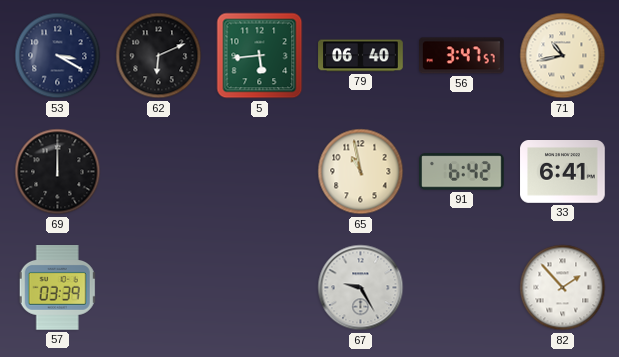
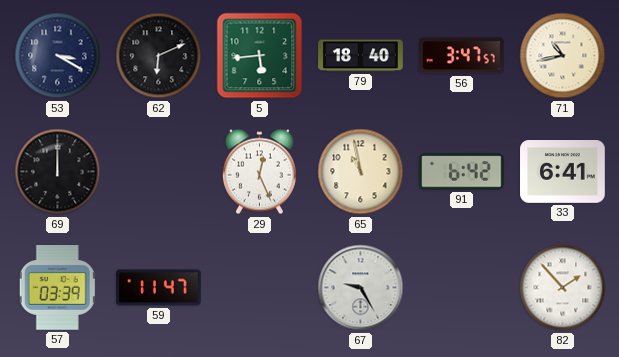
79: 06:40 -> 18:40 (361, 56)
29: none -> 12:26 (259, 172)
59: none -> 11:47 (159, 288)
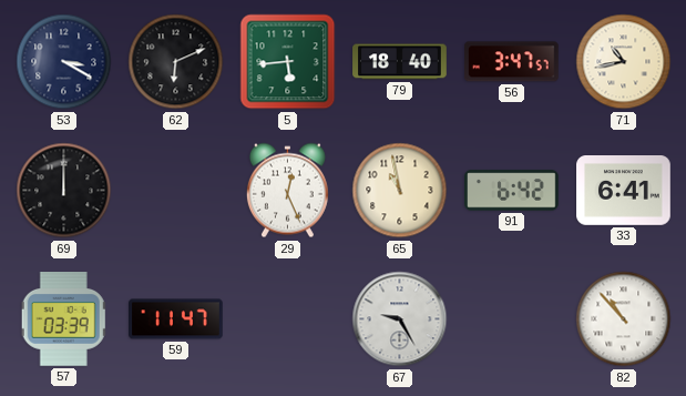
82: 1:53 -> 10:53 (624, 319)
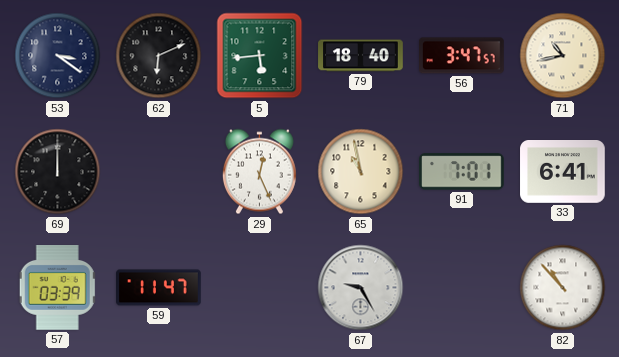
53: 3:20 -> 3:21 (58, 56)
91: 6:42 -> 7:01 (462, 172)
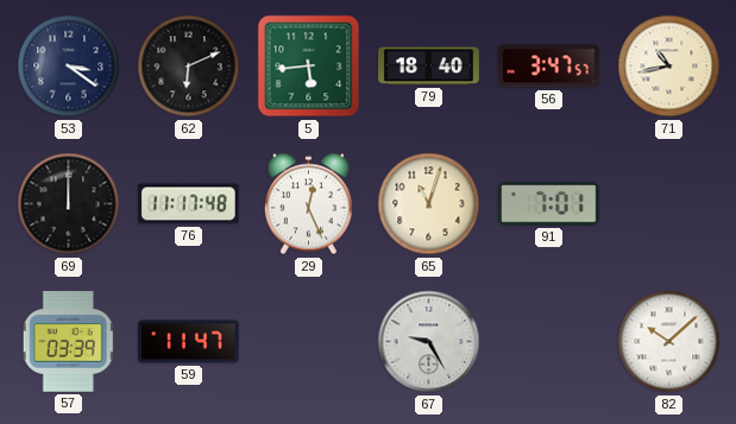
76: none -> 11:17 (189, 204)
65: 10:58 -> 11:03 (429, 204)
33: 6:41 -> none (563, 172)
82: 10:53 -> 10:08 (669, 342)
